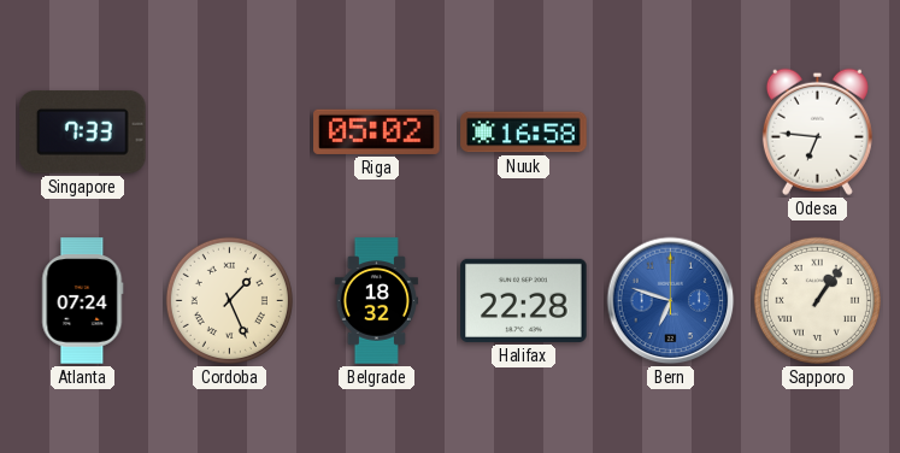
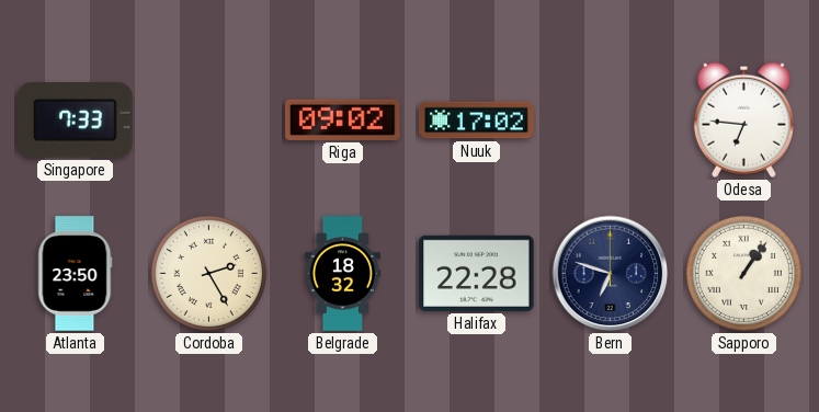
Riga: 05:02 -> 09:02 (343, 119)
Nuuk: 16:58 -> 17:02 (477, 121)
Atlanta: 07:24 -> 23:50 (76, 274)
Cordoba: 1:26 -> 2:25 (208, 273)
Bern dial: blue -> navy (611, 274)
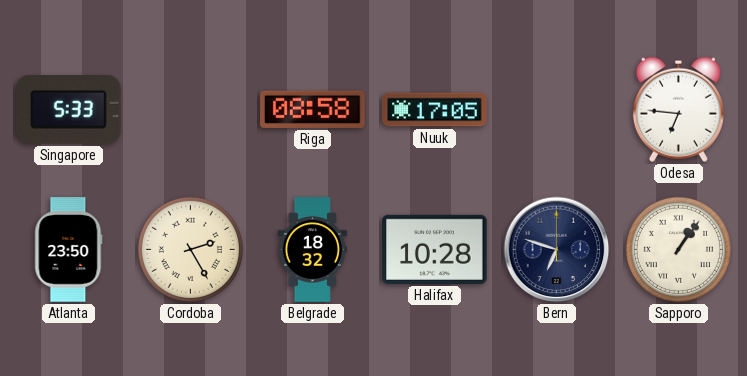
Singapore: 7:33 -> 5:33 (69, 110)
Riga: 09:02 -> 08:58 (313, 109)
Nuuk: 17:02 -> 17:05 (435, 110)
Halifax: 22:28 -> 10:28 (435, 249)
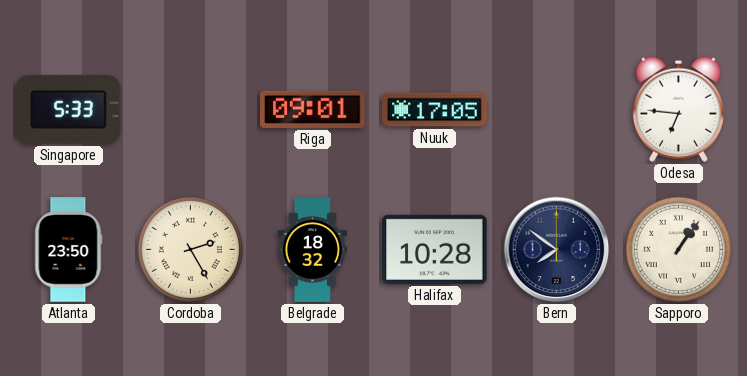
Riga: 08:58 -> 09:01 (313, 109)
Bern: 6:48 -> 7:51 (557, 250)
